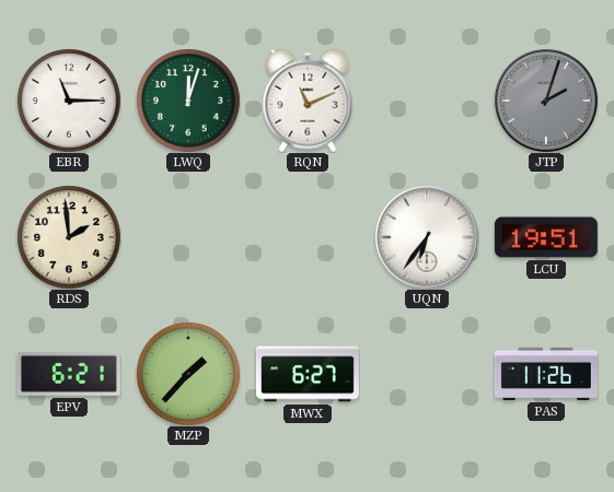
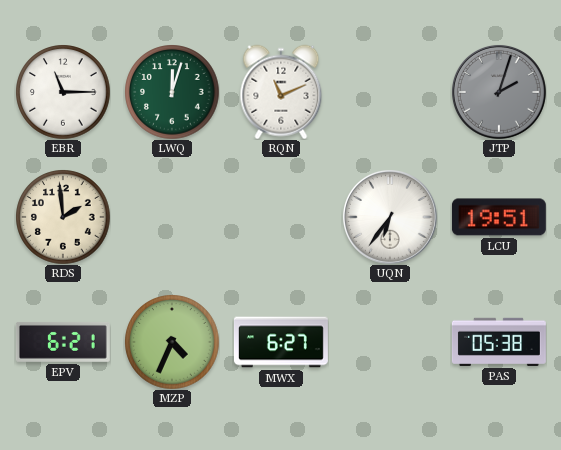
MZP: 1:37 -> 4:34 (172, 342)
PAS: 11:26 -> 05:38 (499, 342)
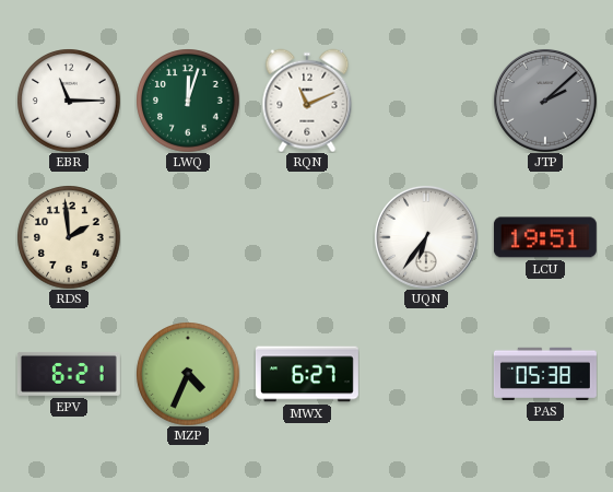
JTP: 2:03 -> 2:08 (545, 101)
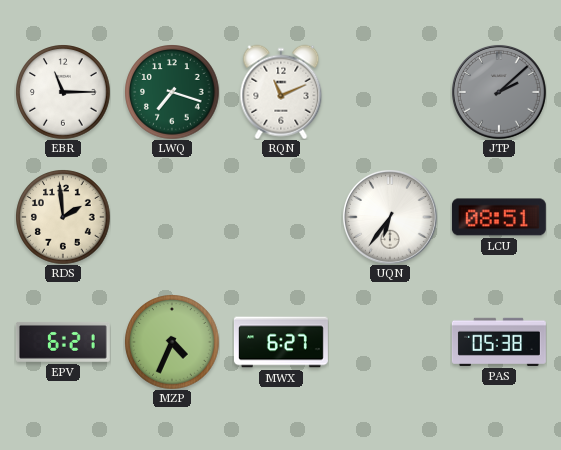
LWQ: 12:03 -> 7:18 (172, 92)
LCU: 19:51 -> 08:51 (499, 217)
